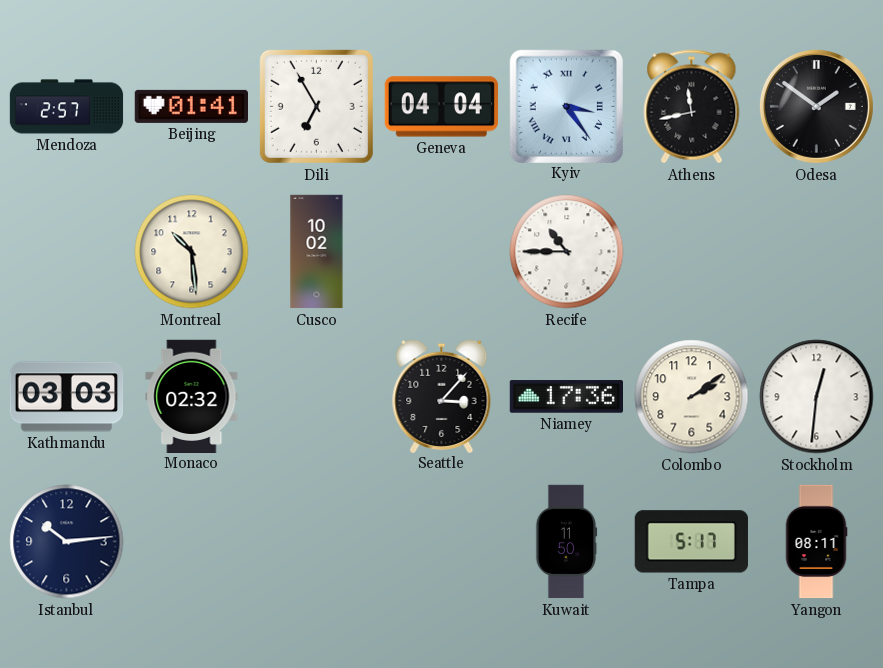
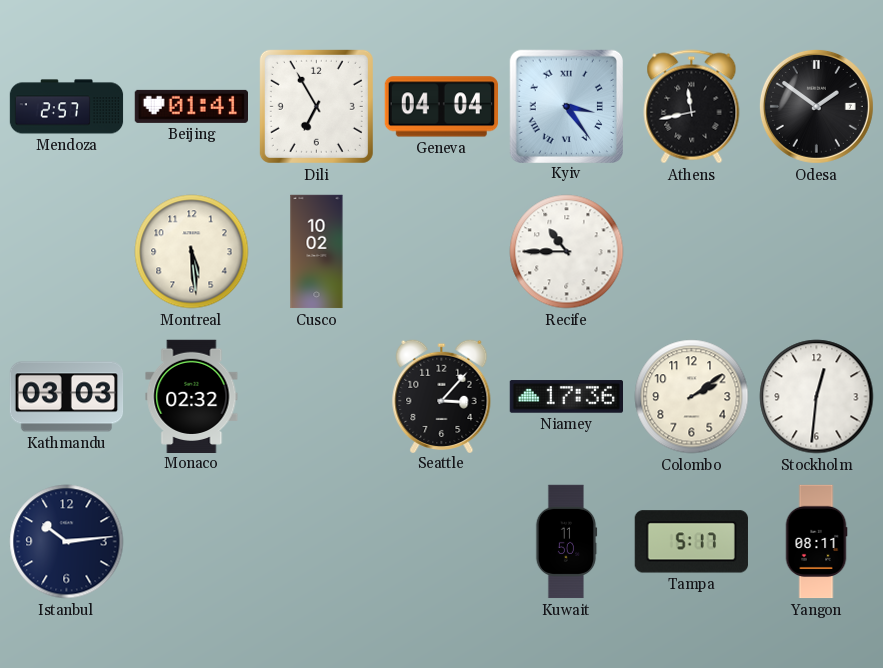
Montreal: 10:29 -> 5:29 (192, 252)
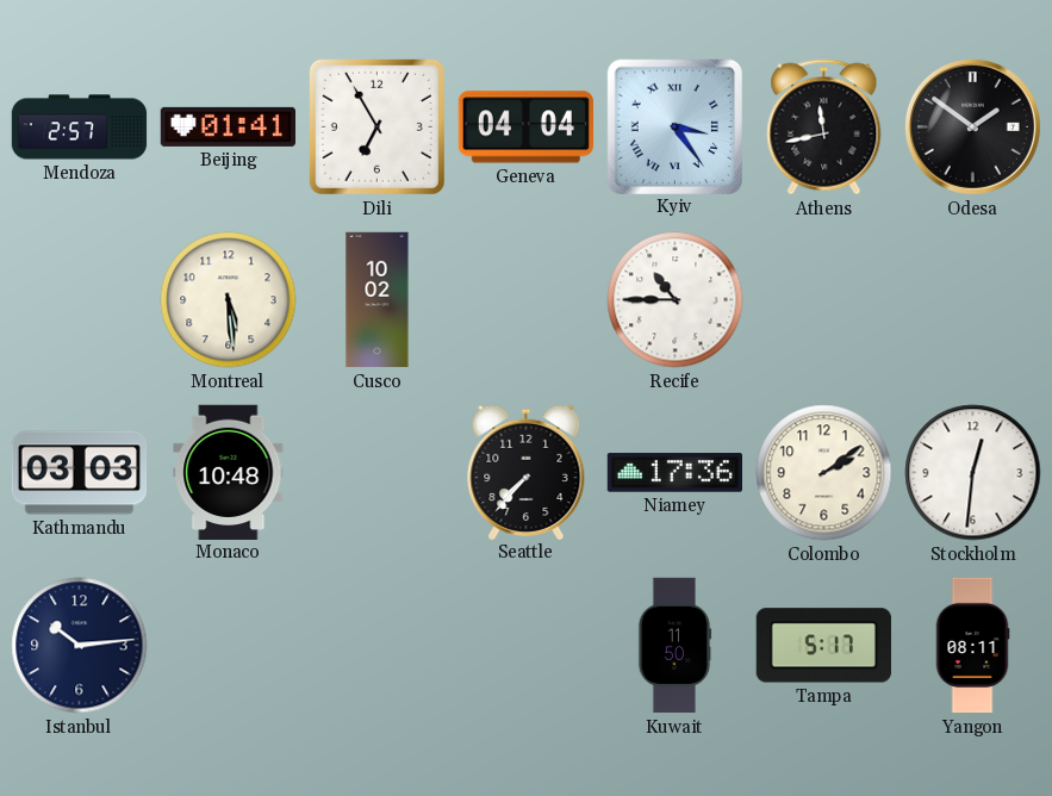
Monaco: 02:32 -> 10:48 (229, 472)
Seattle: 3:07 -> 7:37 (527, 471)
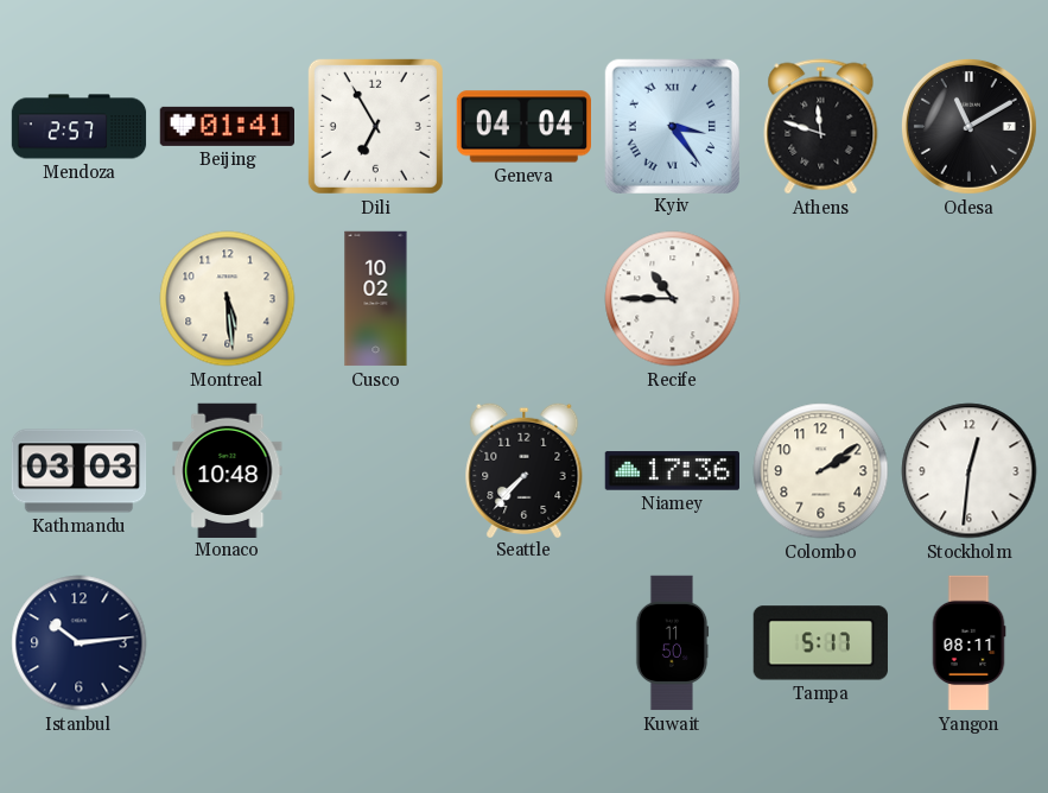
Athens: 11:43 -> 11:48 (821, 127)
Odesa: 1:51 -> 11:10 (968, 126)
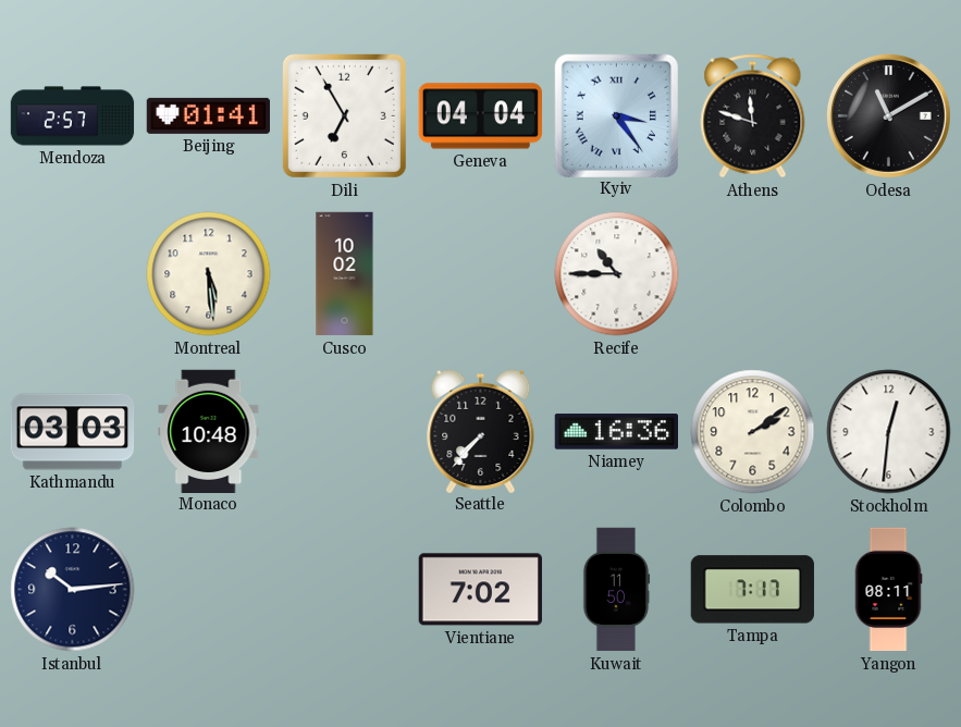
Niamey: 17:36 -> 16:36 (616, 432)
Vientiane: none -> 7:02 (480, 590)
Tampa: 5:17 -> 7:17 (752, 590)
